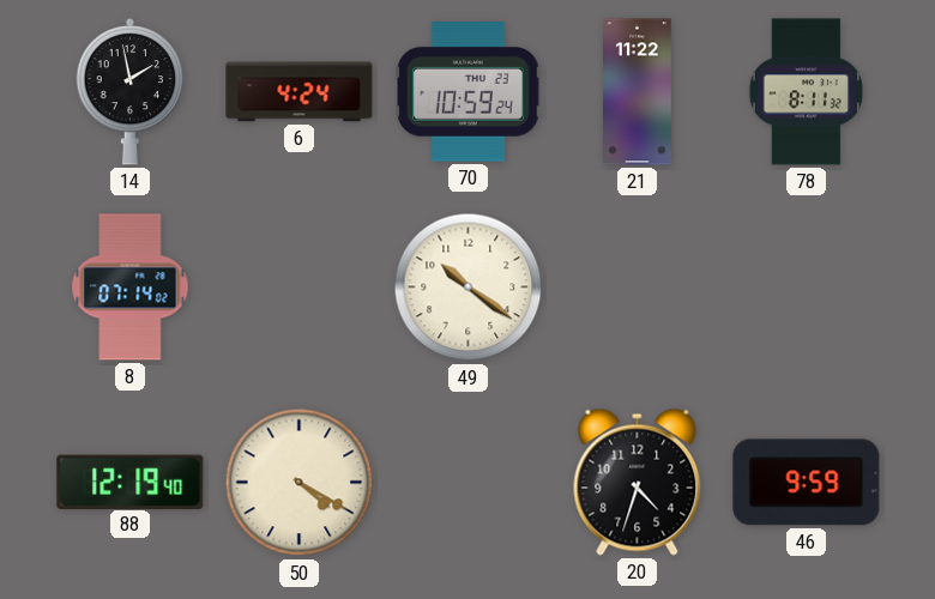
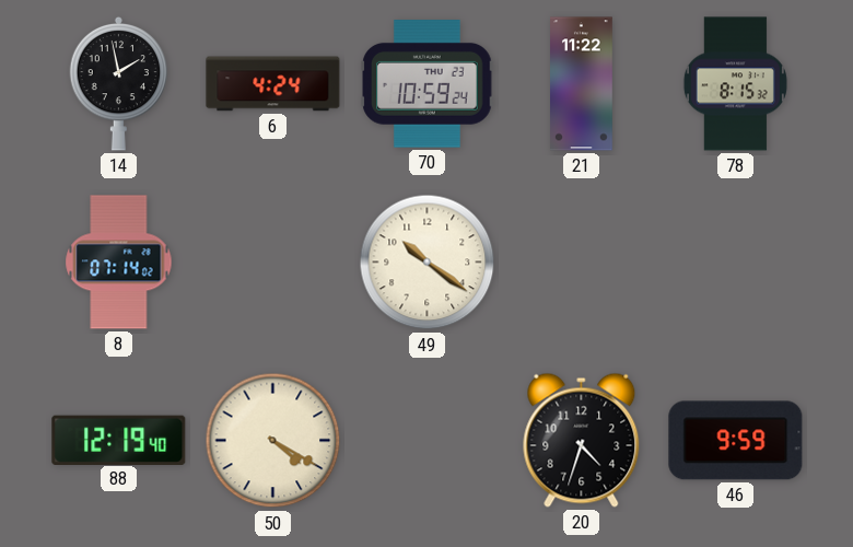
78: 8:11 -> 8:15 (735, 84)
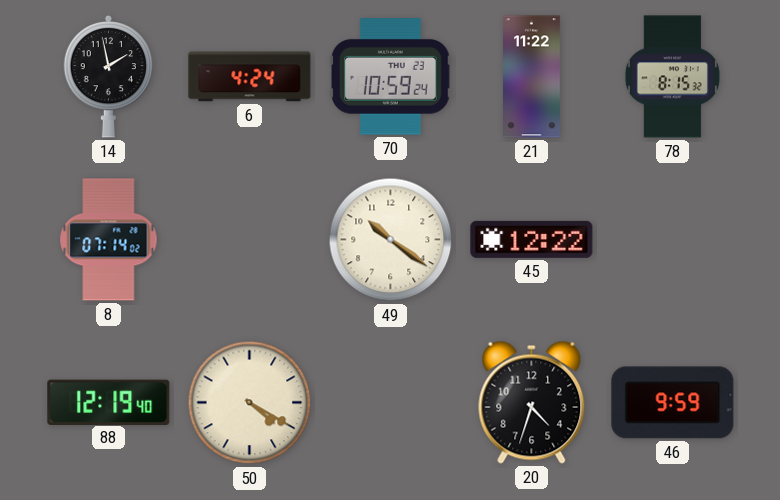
45: none -> 12:22 (532, 239)
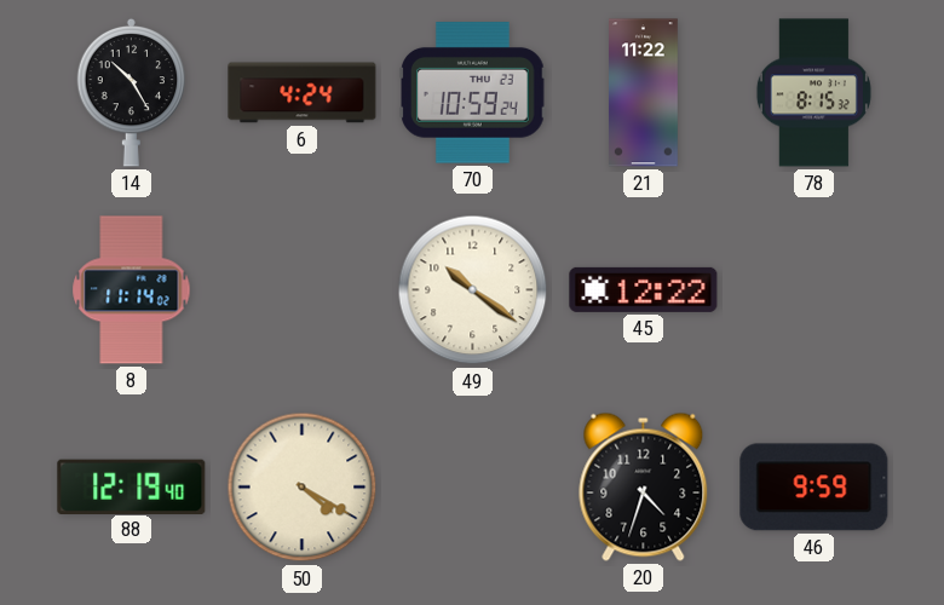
14: 1:58 -> 10:25 (132, 92)
8: 07:14 -> 11:14 (132, 290)
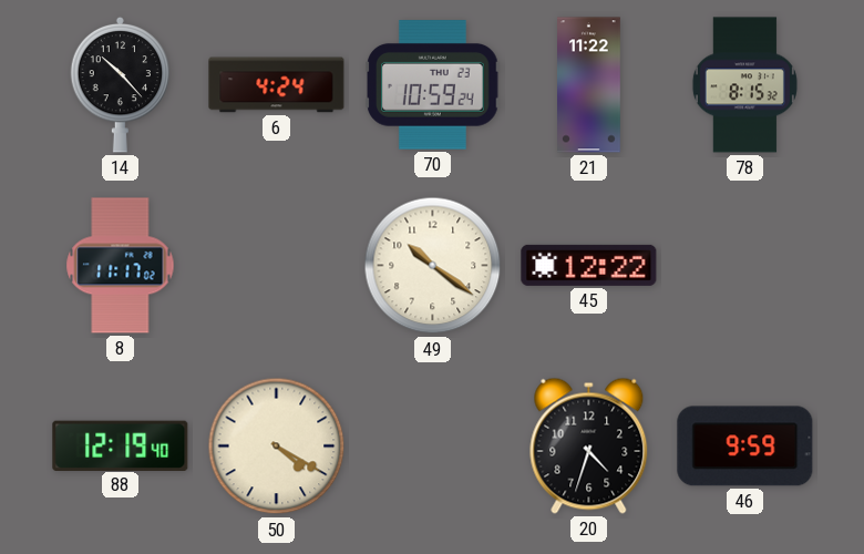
14: 10:25 -> 10:23 (121, 84)
8: 11:14 -> 11:17 (121, 266)
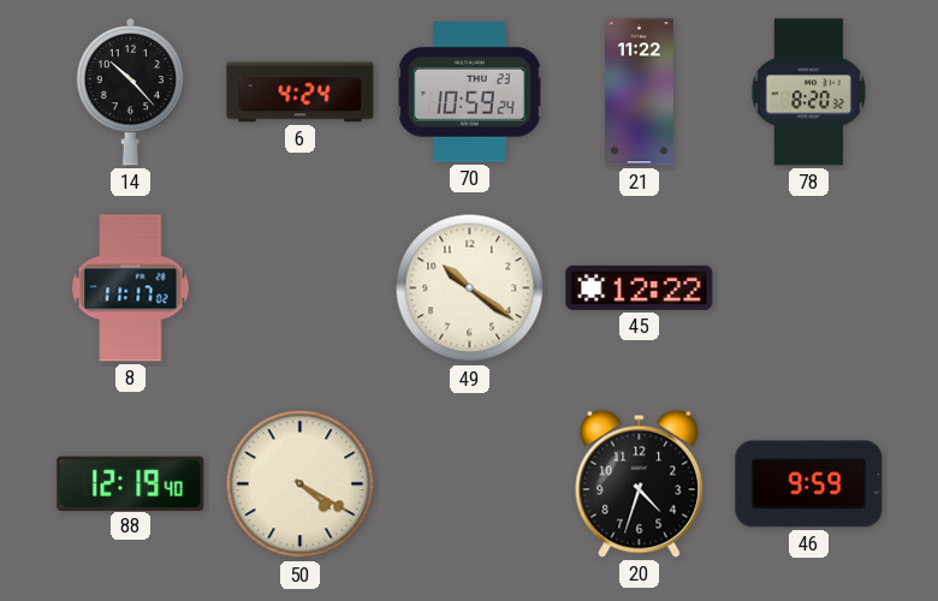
78: 8:15 -> 8:20 (808, 93)
